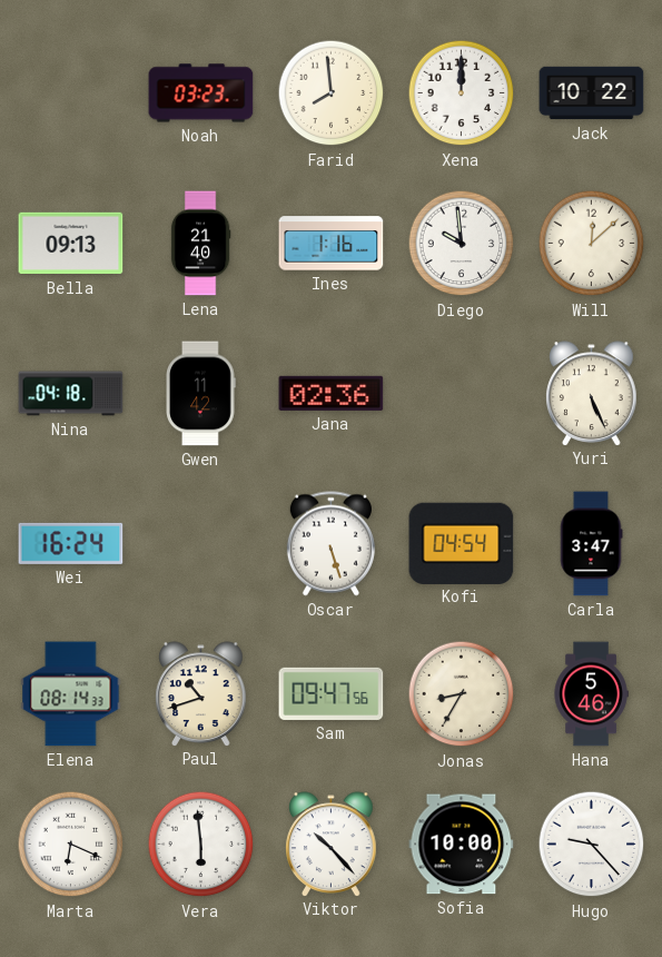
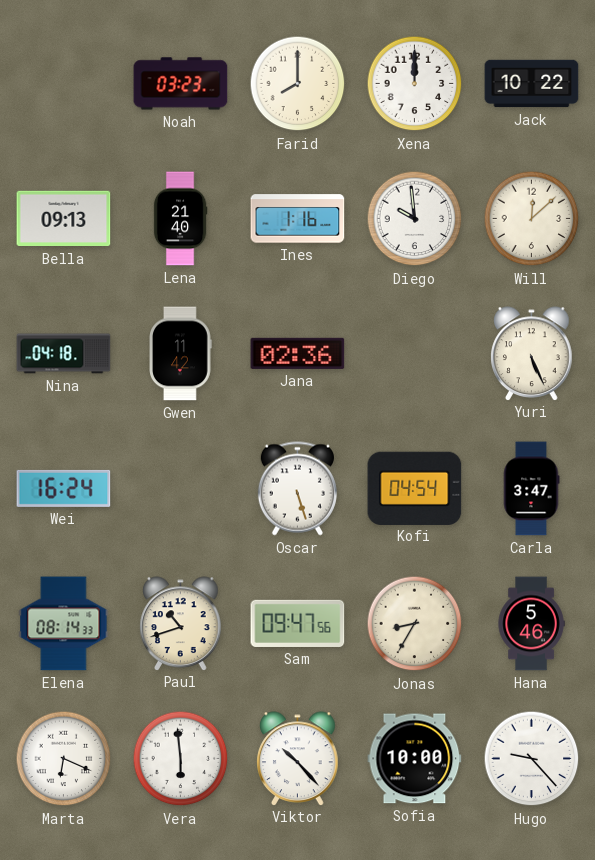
Farid: 7:59 -> 8:00 (298, 84)
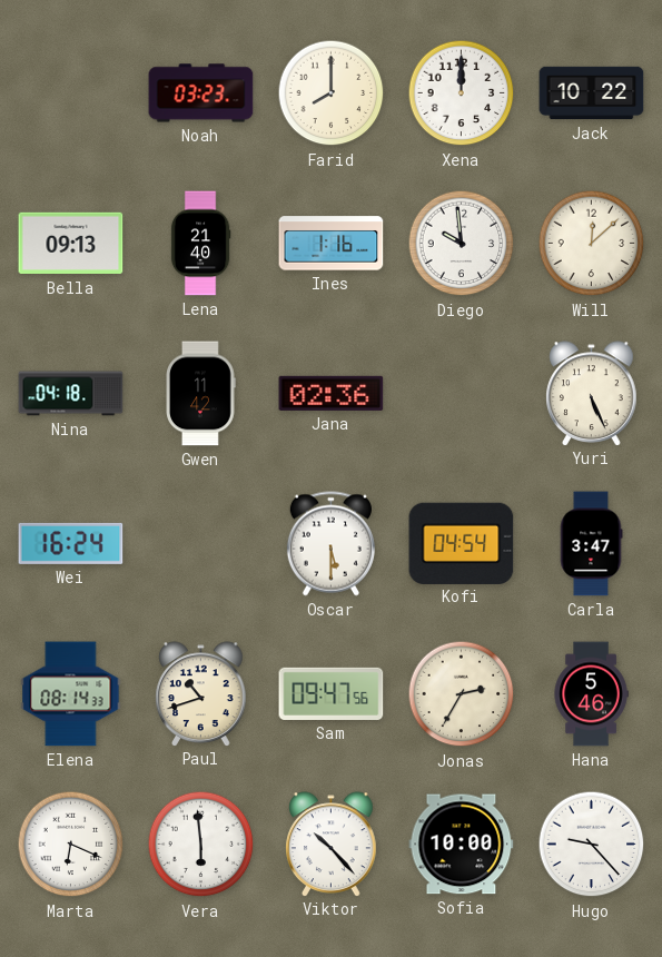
Oscar: 5:27 -> 5:30 (330, 544)
Jonas: 8:35 -> 2:35 (462, 694)
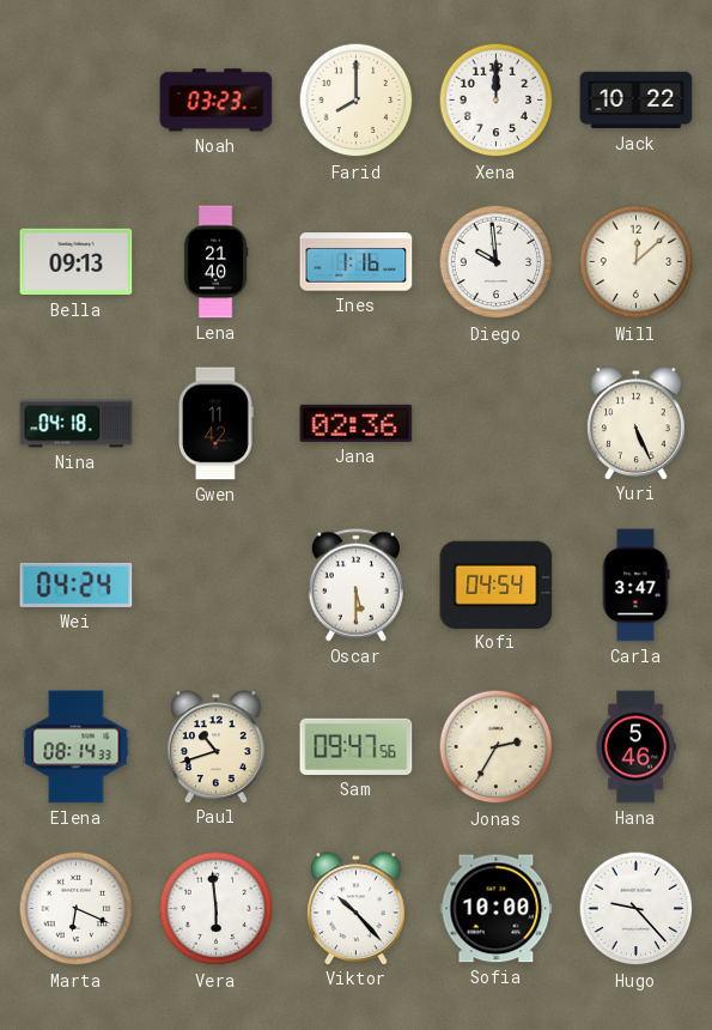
Wei: 16:24 -> 04:24 (77, 584)
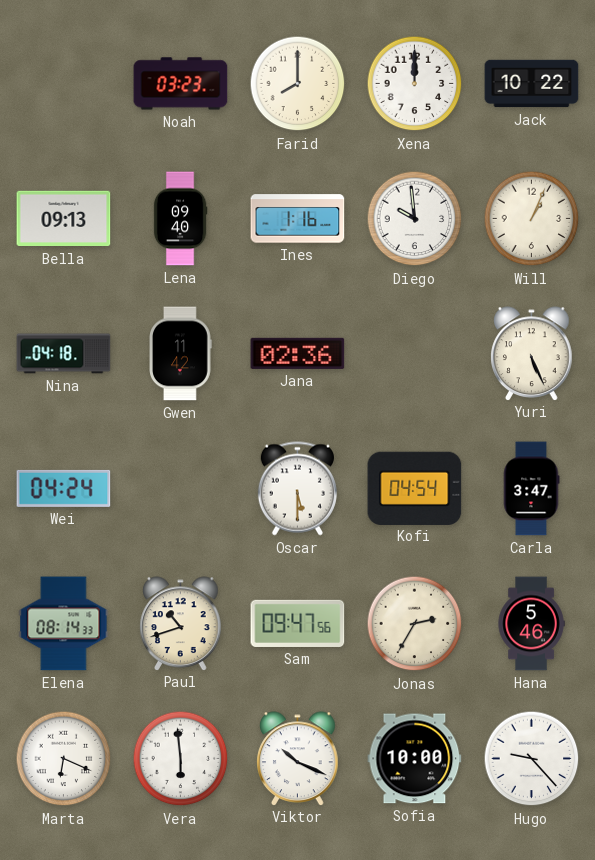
Lena: 21:40 -> 09:40 (180, 219)
Will: 12:08 -> 1:04 (532, 219)
Viktor: 10:23 -> 10:19 (298, 758)
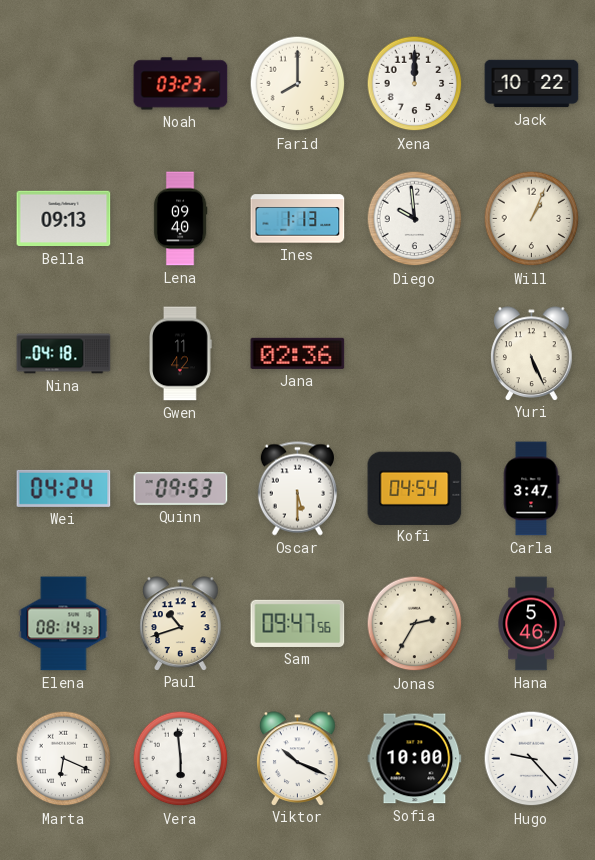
Ines: 1:16 -> 1:13 (298, 219)
Quinn: none -> 09:53 (181, 489)
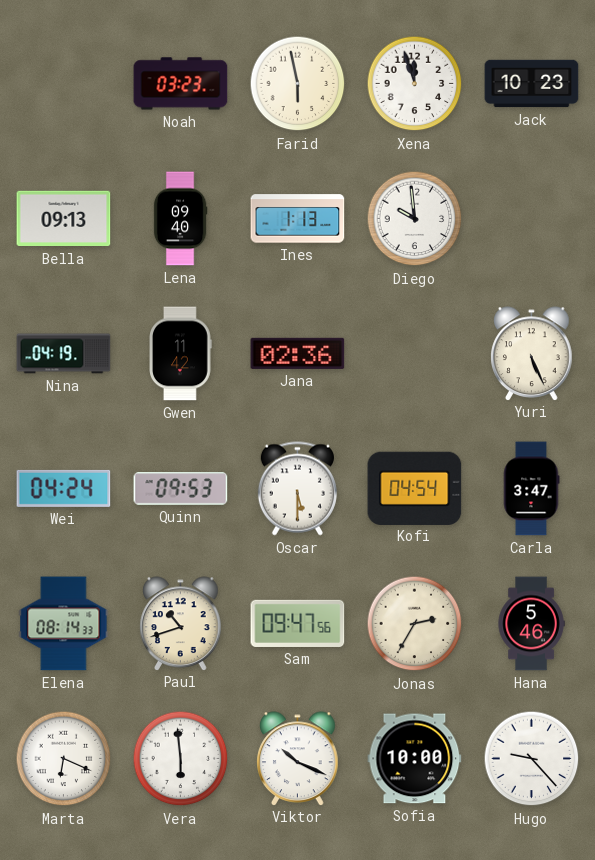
Farid: 8:00 -> 5:58 (298, 84)
Xena: 12:00 -> 11:57 (415, 84)
Jack: 10:22 -> 10:23 (532, 84)
Will: 1:04 -> none (532, 219)
Nina: 04:18 -> 04:19 (64, 354)
